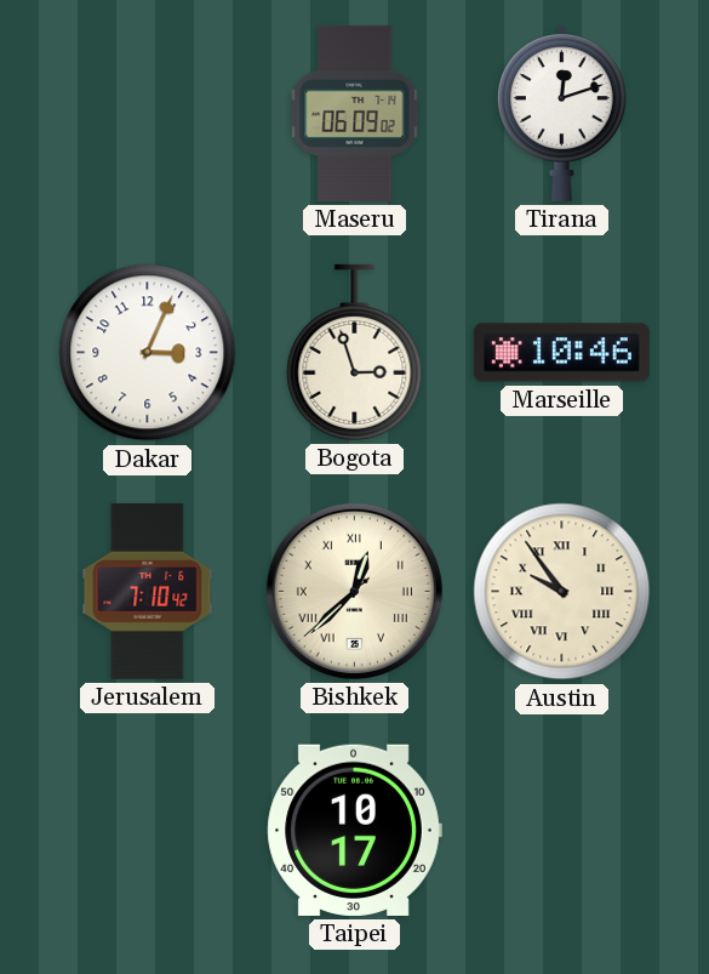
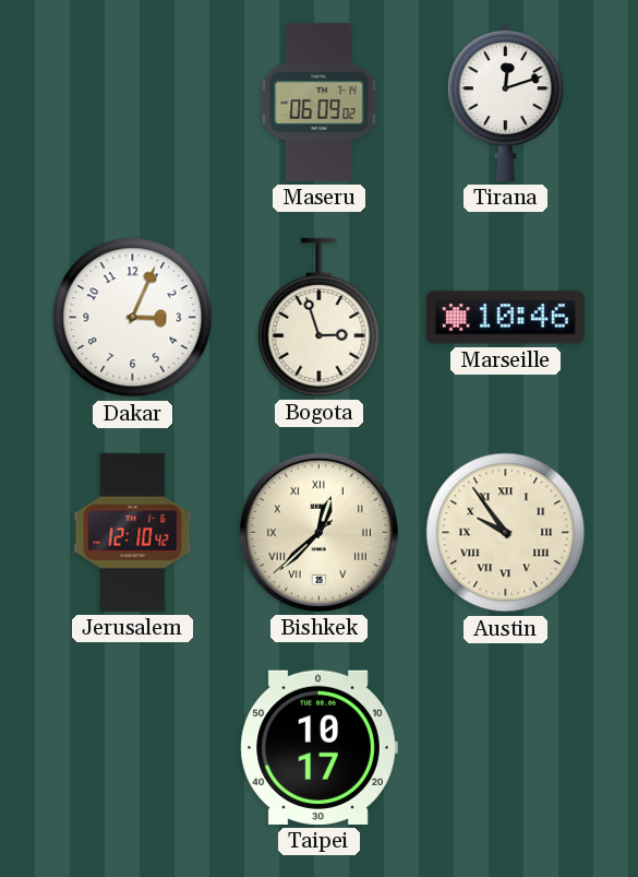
Jerusalem: 7:10 -> 12:10 (133, 532)
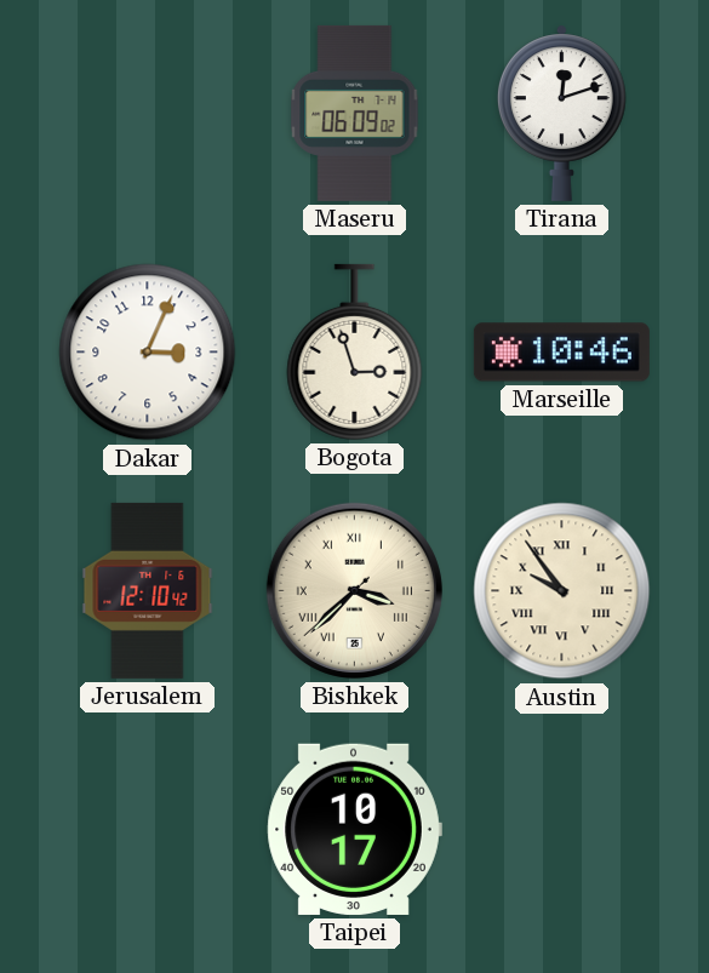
Bishkek: 12:37 -> 3:37 (354, 590)
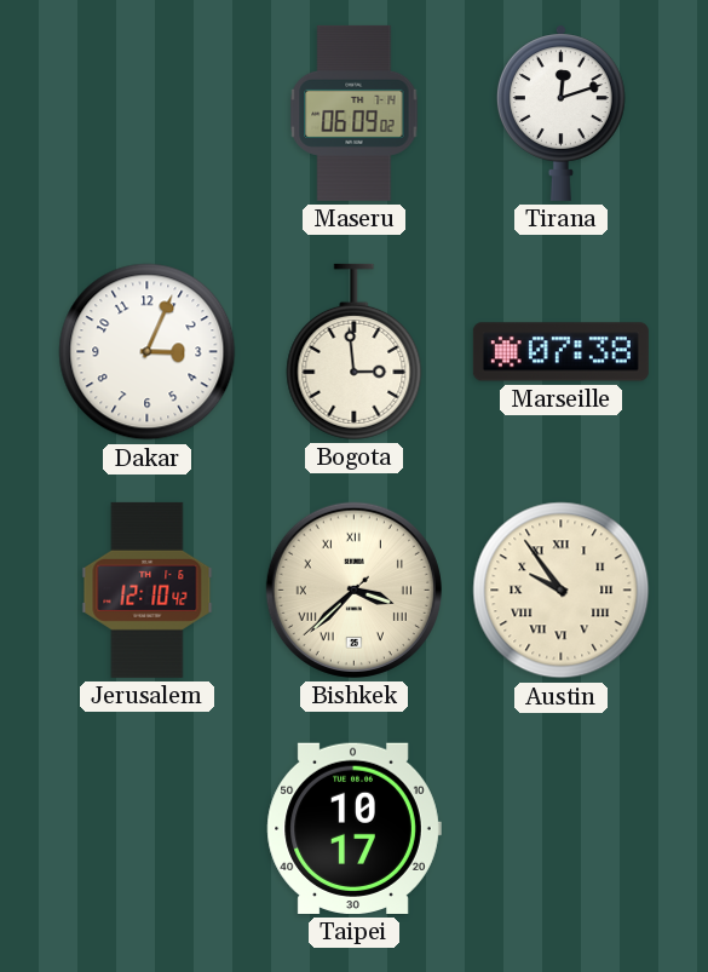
Bogota: 2:57 -> 2:59 (355, 351)
Marseille: 10:46 -> 07:38 (560, 352)
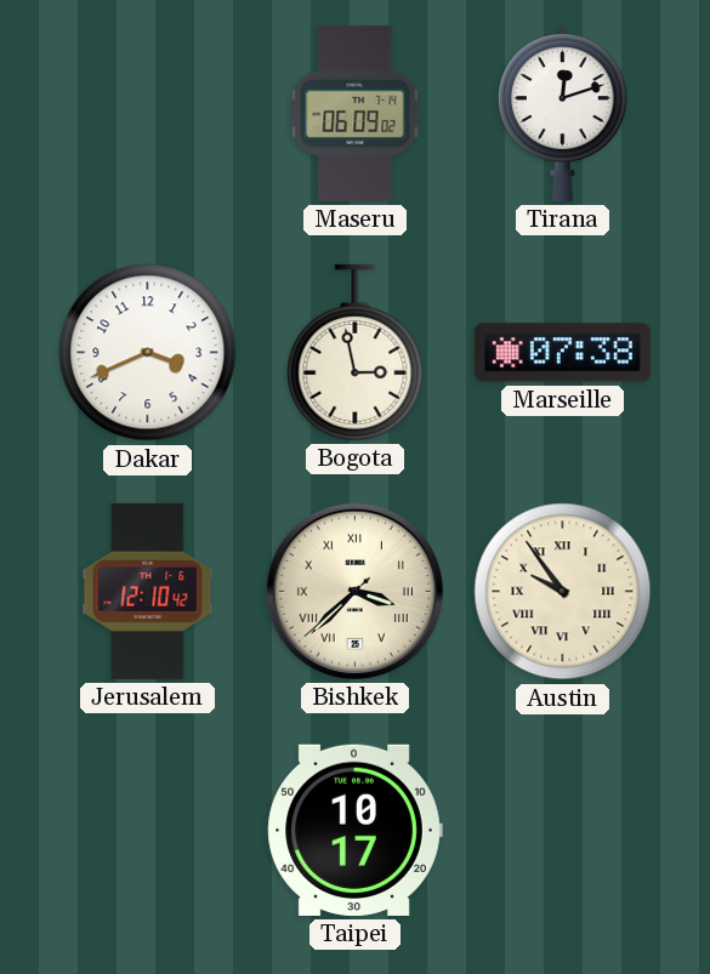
Dakar: 3:04 -> 3:41 (148, 353)
Bogota: 2:59 -> 2:58 (356, 352)
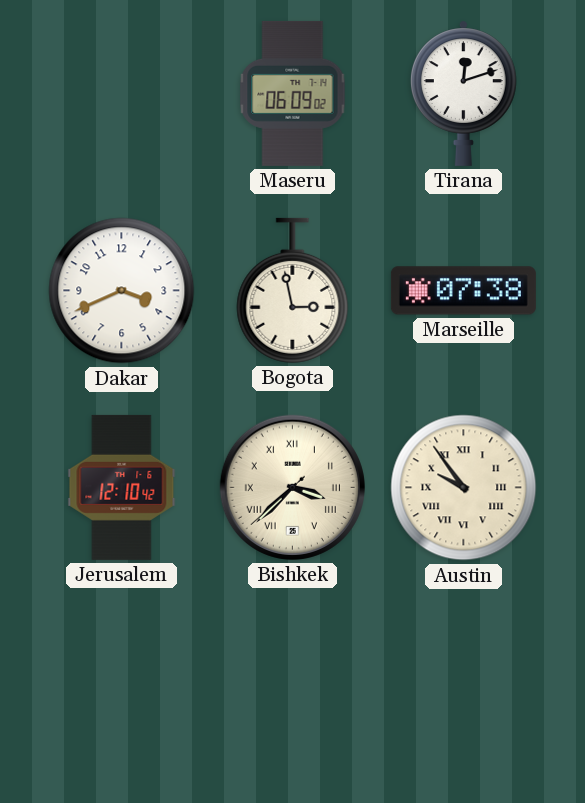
Taipei: 10:17 -> none (354, 830)
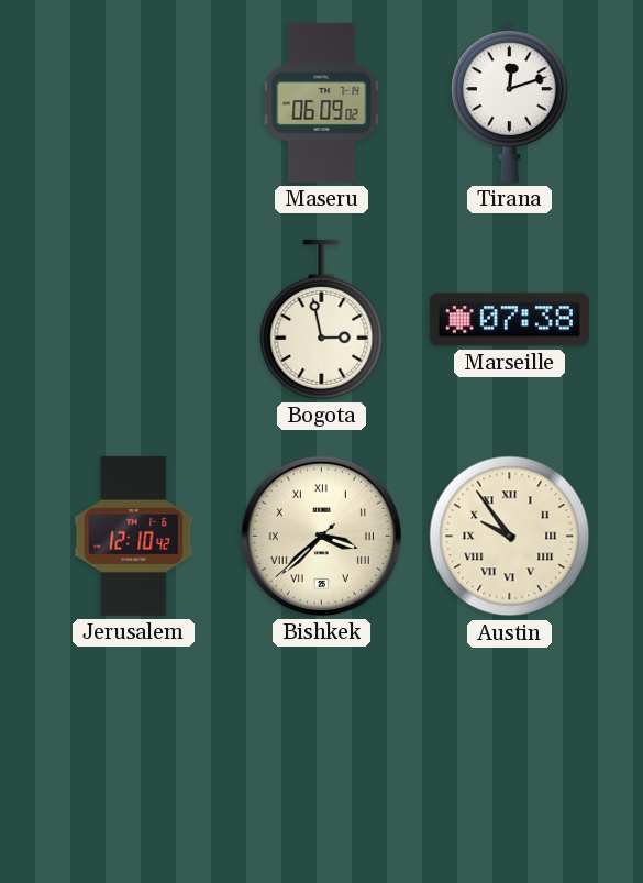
Dakar: 3:41 -> none (122, 291)
